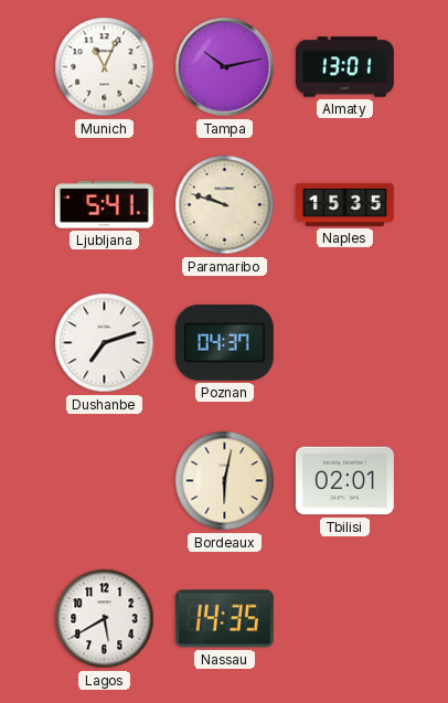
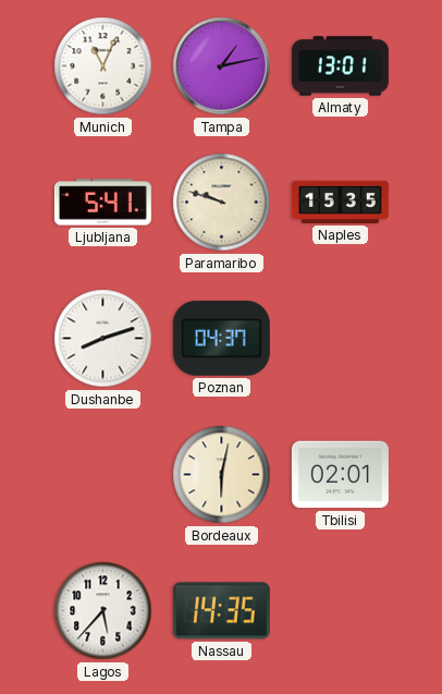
Tampa: 10:13 -> 1:13 (222, 66)
Dushanbe: 7:12 -> 8:12 (103, 339)
Lagos: 5:40 -> 5:37 (103, 611)
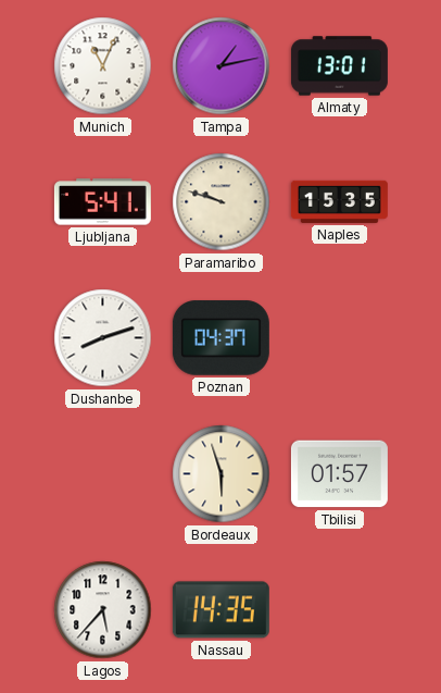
Bordeaux: 6:02 -> 5:57 (222, 474)
Tbilisi: 02:01 -> 01:57 (339, 474)
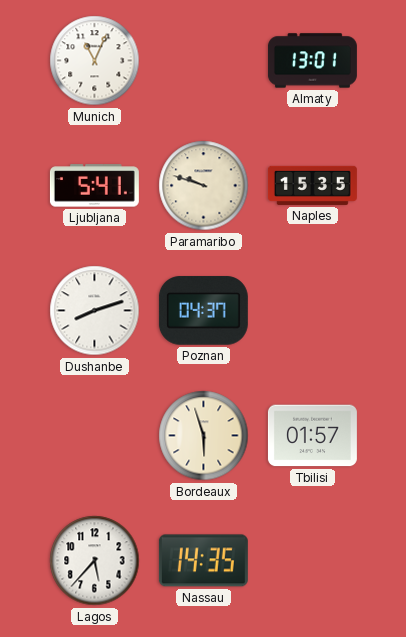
Tampa: 1:13 -> none (222, 66)
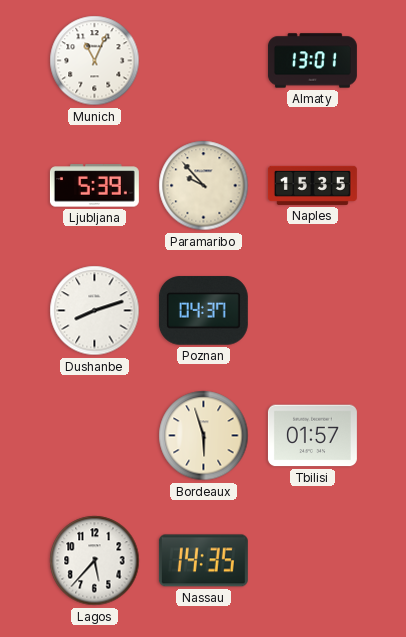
Ljubljana: 5:41 -> 5:39 (94, 186)
Paramaribo: 9:48 -> 9:53 (204, 186)
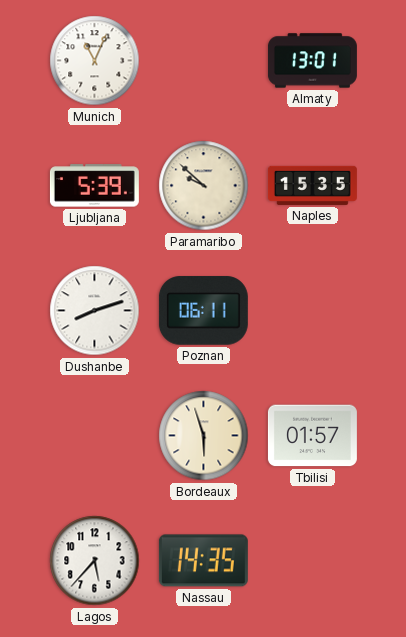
Paramaribo: 9:53 -> 9:52 (204, 186)
Poznan: 04:37 -> 06:11 (203, 311)
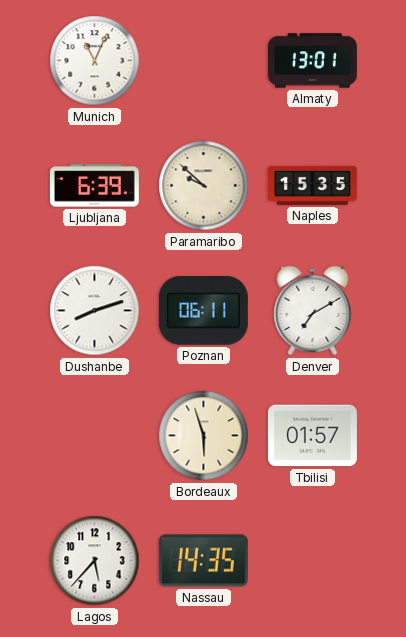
Ljubljana: 5:39 -> 6:39 (94, 186)
Denver: none -> 7:10 (313, 311)
